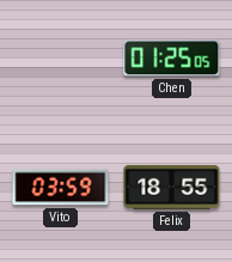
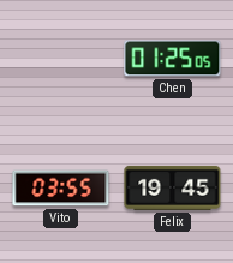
Vito: 03:59 -> 03:55 (61, 189)
Felix: 18:55 -> 19:45 (173, 187)
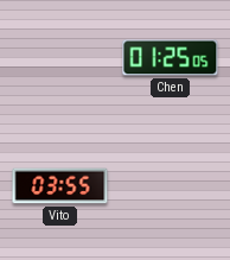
Felix: 19:45 -> none (173, 187)
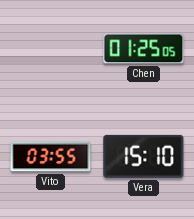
Vera: none -> 15:10 (144, 156)
